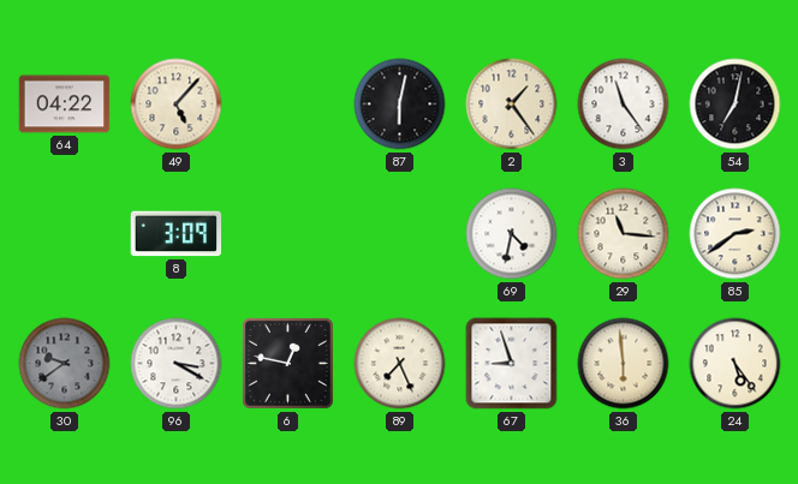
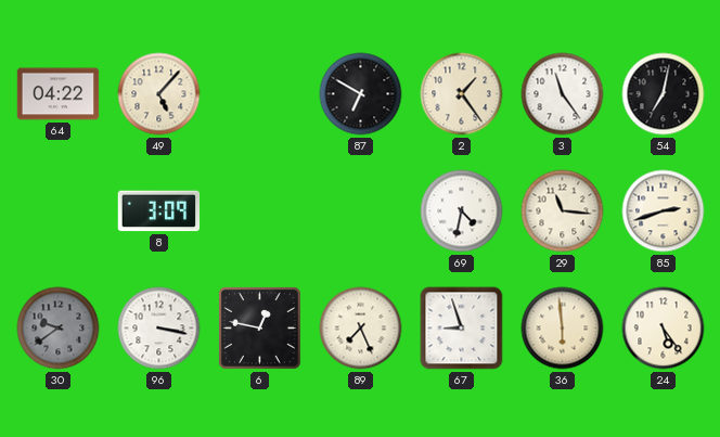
87: 6:02 -> 6:50 (361, 94)
85: 2:39 -> 2:42 (664, 211)
96: 3:20 -> 3:17 (159, 329)
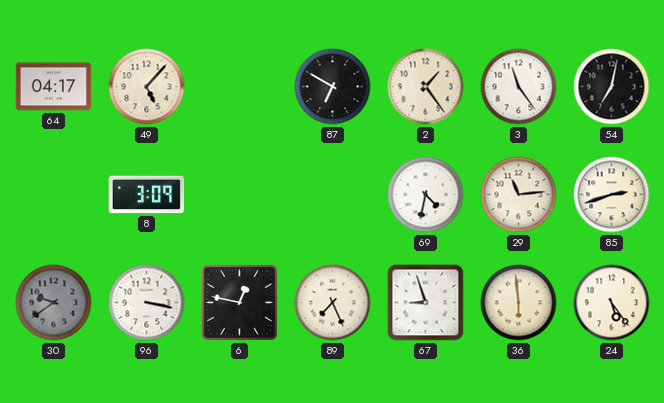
64: 04:22 -> 04:17 (54, 87)
29: 11:16 -> 11:14 (519, 195)
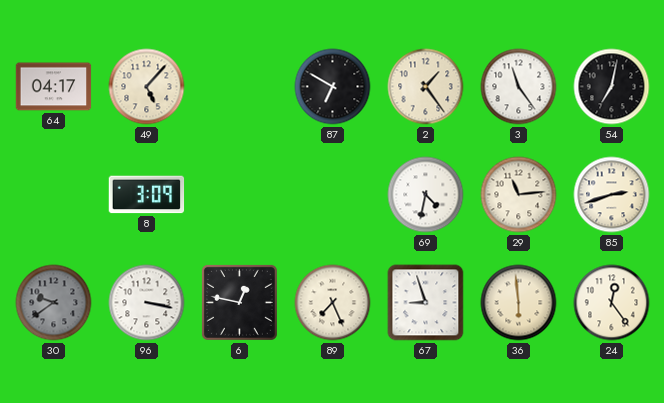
24: 5:24 -> 12:24 (612, 303)
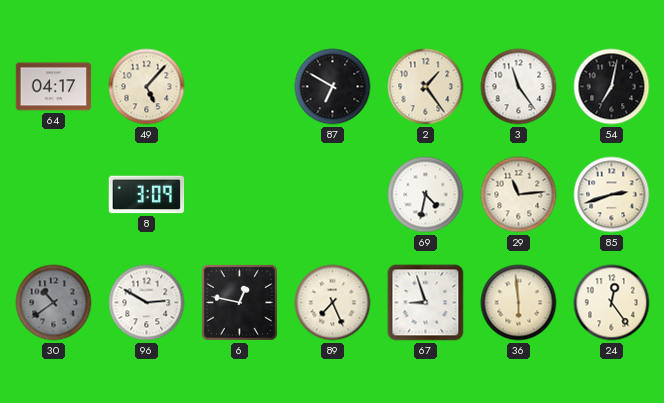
30: 9:39 -> 10:39 (54, 303)
96: 3:17 -> 2:50 (147, 303)
